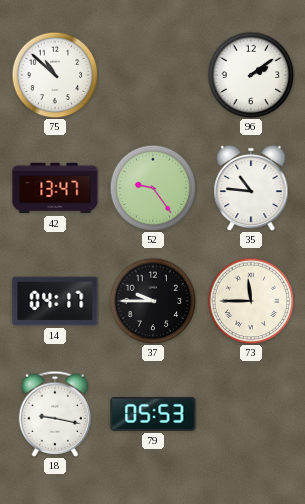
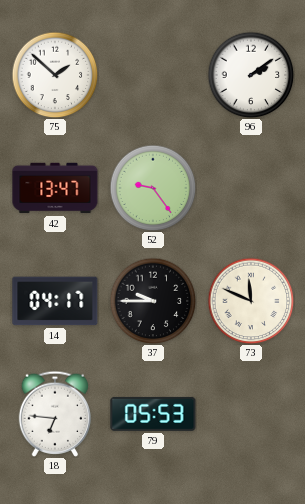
75: 10:52 -> 1:52 (55, 75)
35: 10:46 -> none (251, 188)
73: 11:45 -> 11:49 (251, 301)
18: 9:17 -> 6:46 (55, 414)
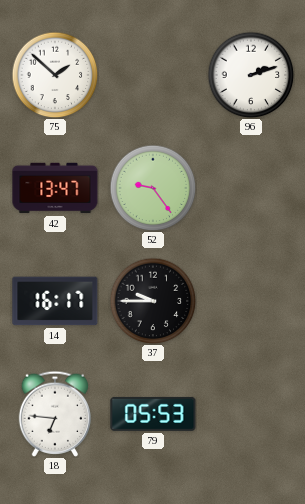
96: 2:09 -> 2:12 (251, 75)
14: 04:17 -> 16:17 (55, 301)
73: 11:49 -> none (251, 301)
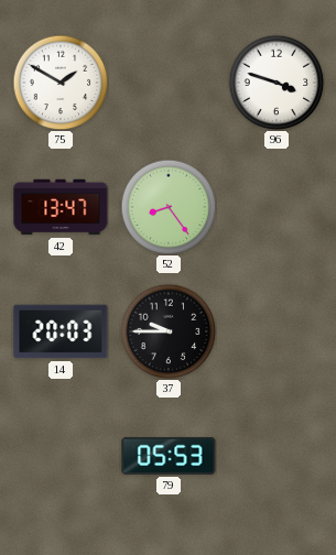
75: 1:52 -> 1:50 (61, 83)
96: 2:12 -> 3:48 (277, 83)
52: 9:24 -> 8:24 (169, 207)
14: 16:17 -> 20:03 (61, 331)
18: 6:46 -> none (55, 414)
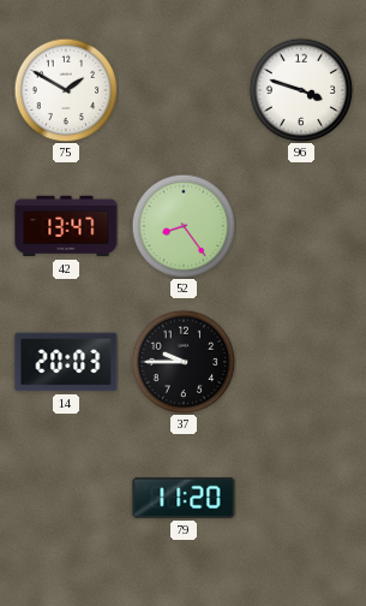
79: 05:53 -> 11:20 (184, 498)
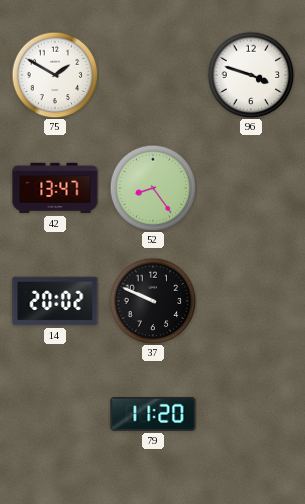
14: 20:03 -> 20:02 (55, 301)
37: 9:45 -> 9:49 (153, 301)
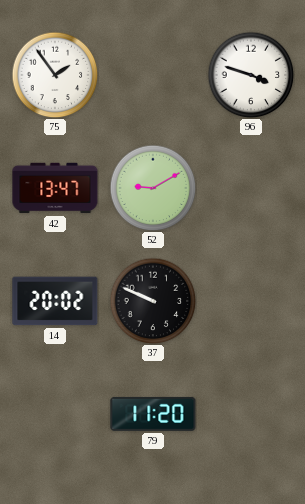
75: 1:50 -> 1:54 (55, 75)
52: 8:24 -> 9:10 (153, 188)
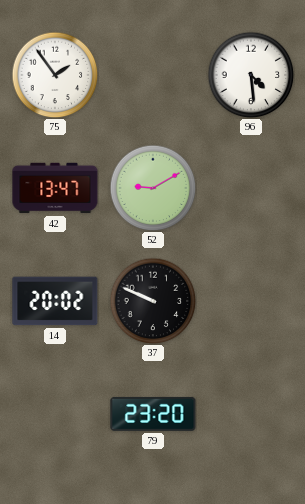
96: 3:48 -> 4:29 (251, 75)
79: 11:20 -> 23:20 (153, 414)
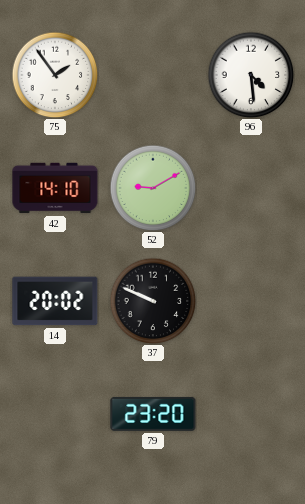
42: 13:47 -> 14:10 (55, 188)
